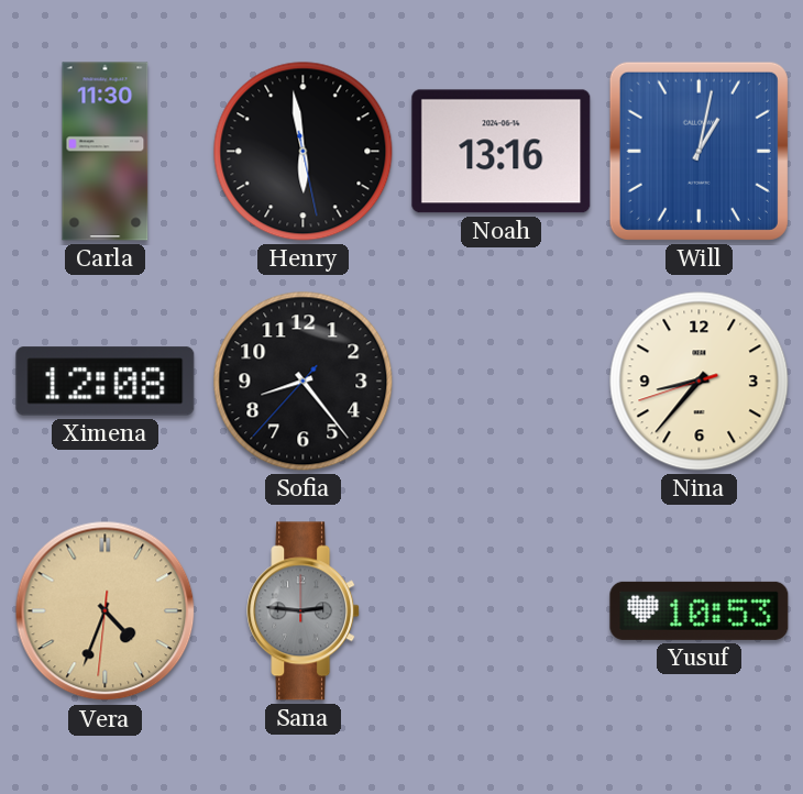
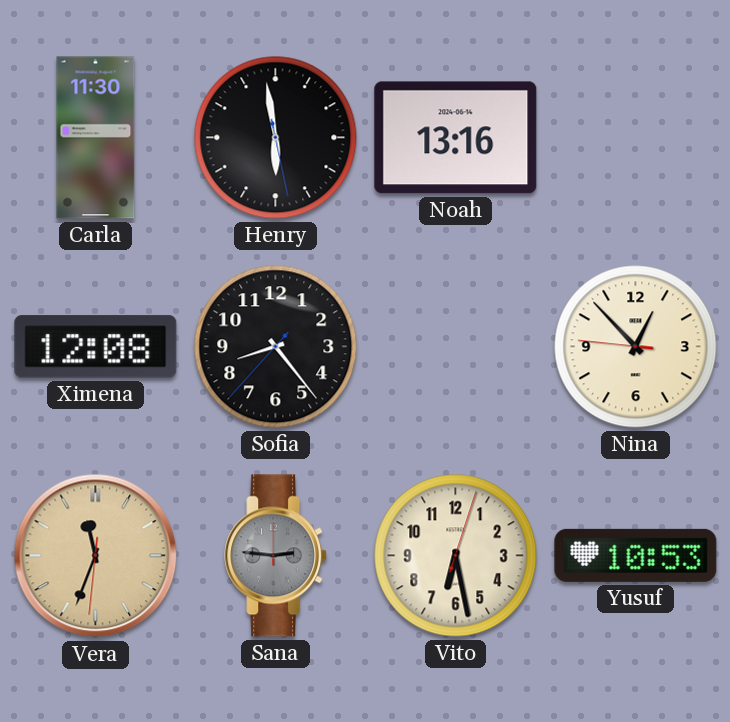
Will: 1:02 -> none (698, 151)
Nina: 8:36 -> 12:52 (636, 347)
Vera: 4:33 -> 11:33 (96, 556)
Vito: none -> 6:28 (456, 556)
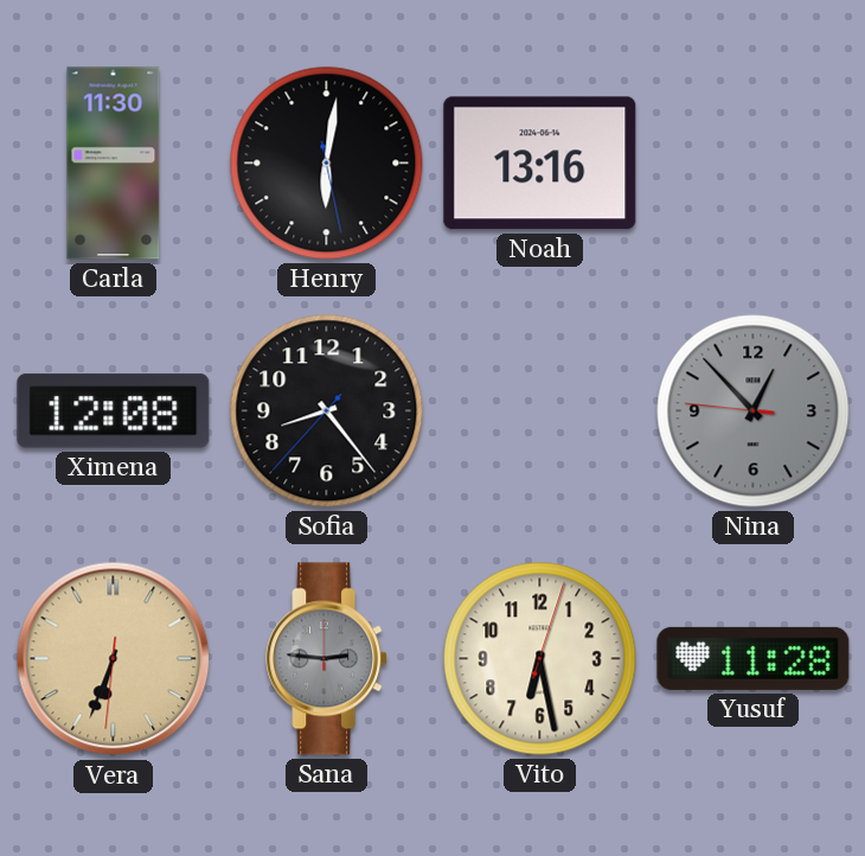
Henry: 5:58 -> 6:01 (327, 164)
Nina dial: cream -> grey (754, 411)
Vera: 11:33 -> 6:33 (114, 659)
Yusuf: 10:53 -> 11:28 (754, 658)
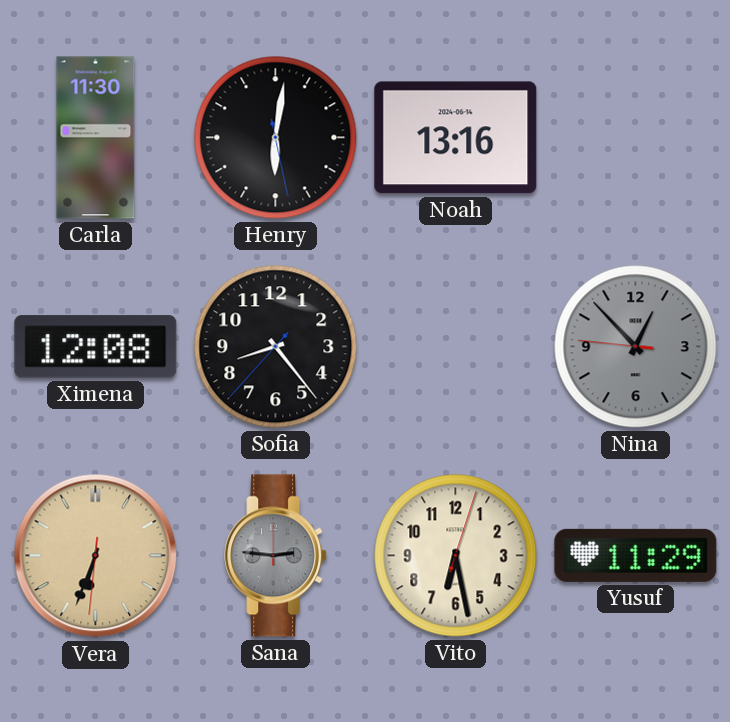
Yusuf: 11:28 -> 11:29 (636, 555)
